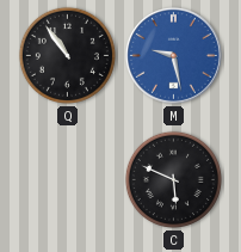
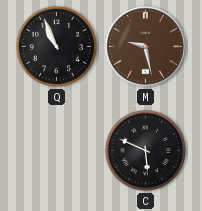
Q: 10:54 -> 10:56 (56, 46)
M dial: blue -> brown (145, 46)
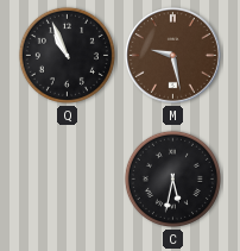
C: 5:49 -> 5:32 (172, 178)
